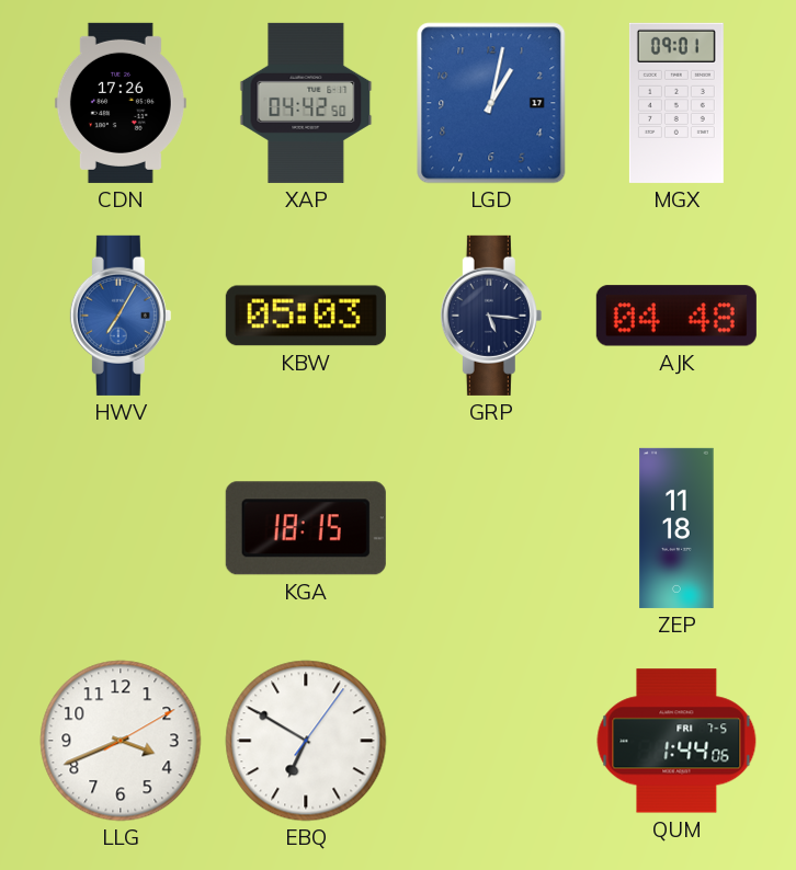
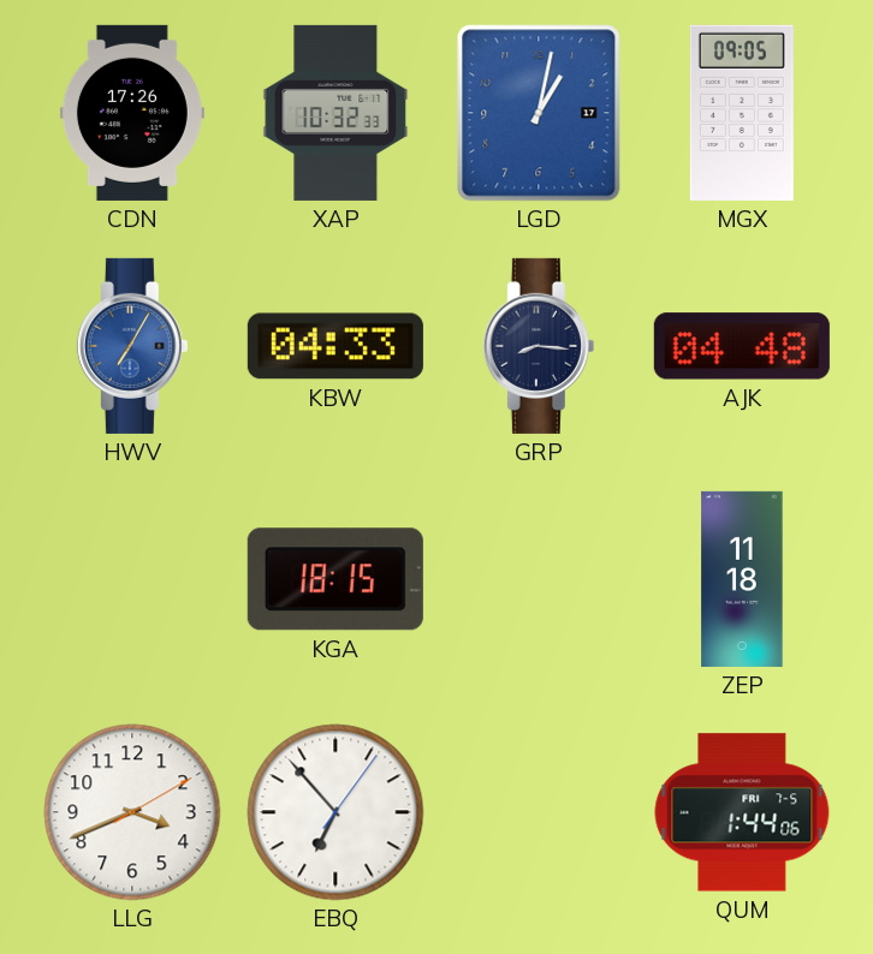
XAP: 04:42 -> 10:32 (335, 113)
MGX: 09:01 -> 09:05 (742, 113)
KBW: 05:03 -> 04:33 (335, 346)
GRP: 5:16 -> 8:16 (539, 346)
EBQ: 6:50 -> 6:53 (335, 812)
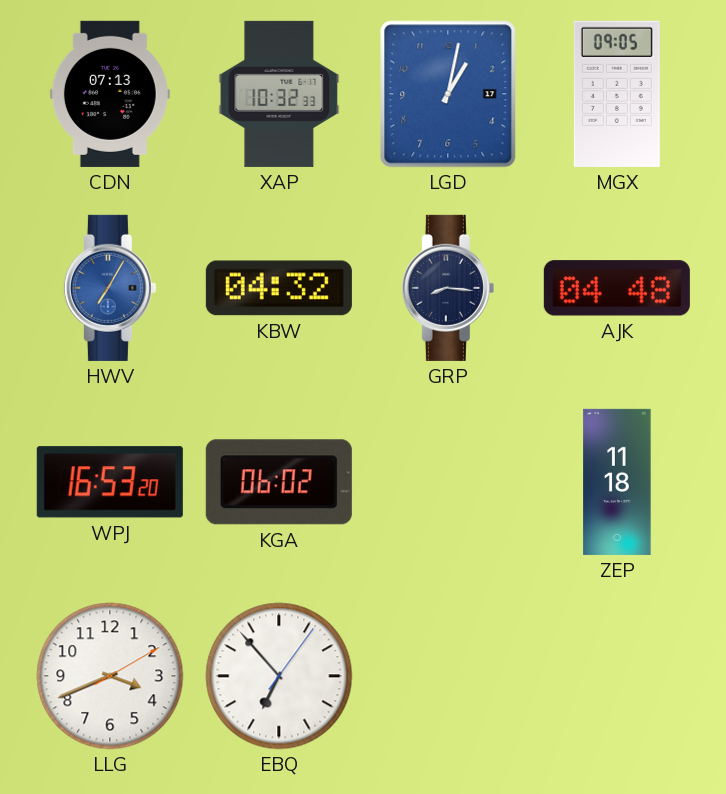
CDN: 17:26 -> 07:13 (110, 94)
KBW: 04:33 -> 04:32 (279, 288)
WPJ: none -> 16:53 (110, 482)
KGA: 18:15 -> 06:02 (279, 482)
QUM: 1:44 -> none (742, 812)
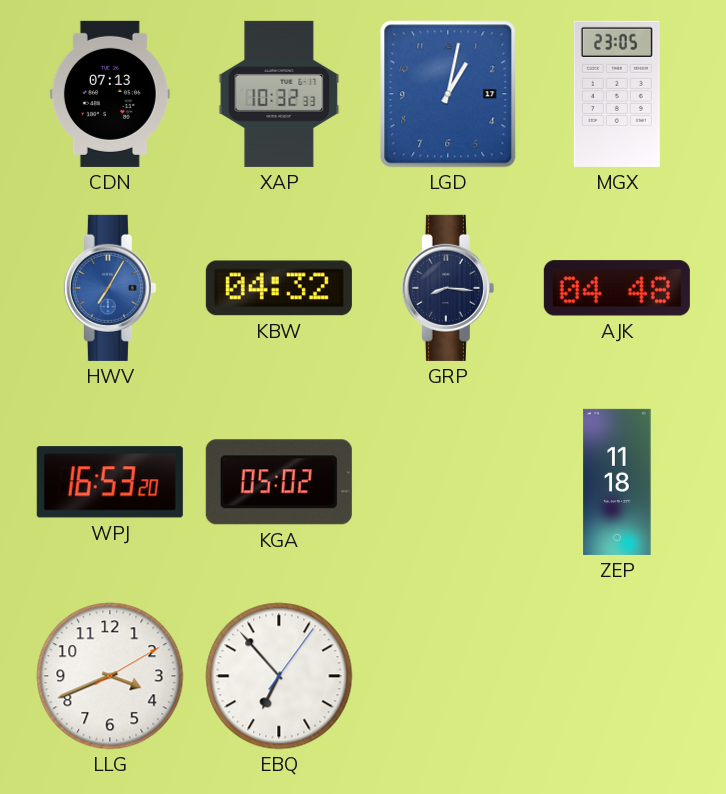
MGX: 09:05 -> 23:05 (617, 94)
KGA: 06:02 -> 05:02 (279, 482)
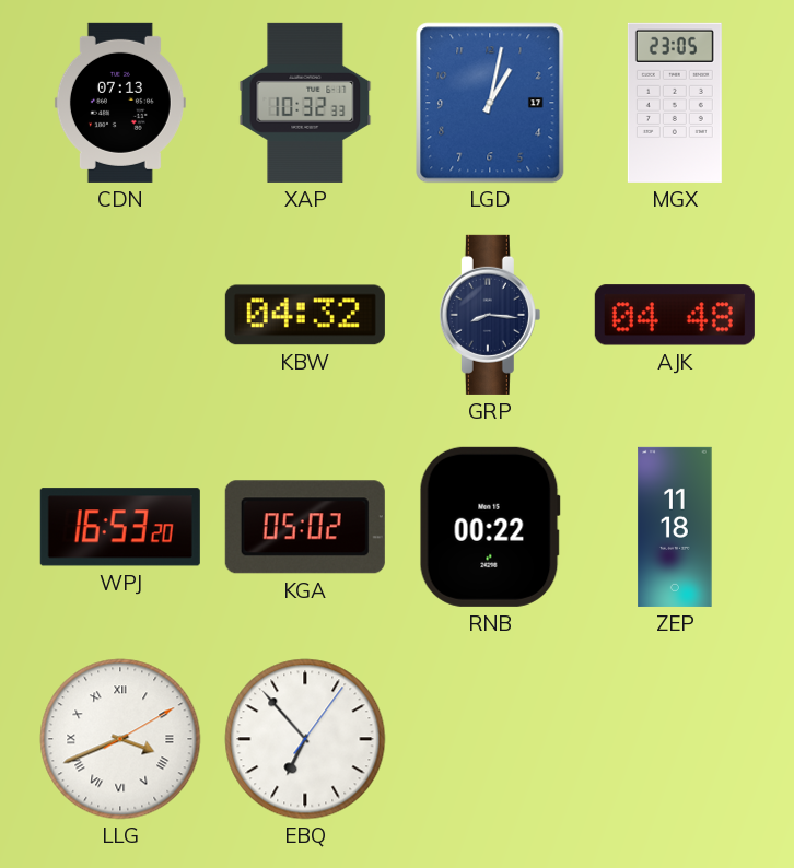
HWV: 7:05 -> none (110, 288)
RNB: none -> 00:22 (490, 527)
LLG numerals: Arabic -> Roman (120, 739)
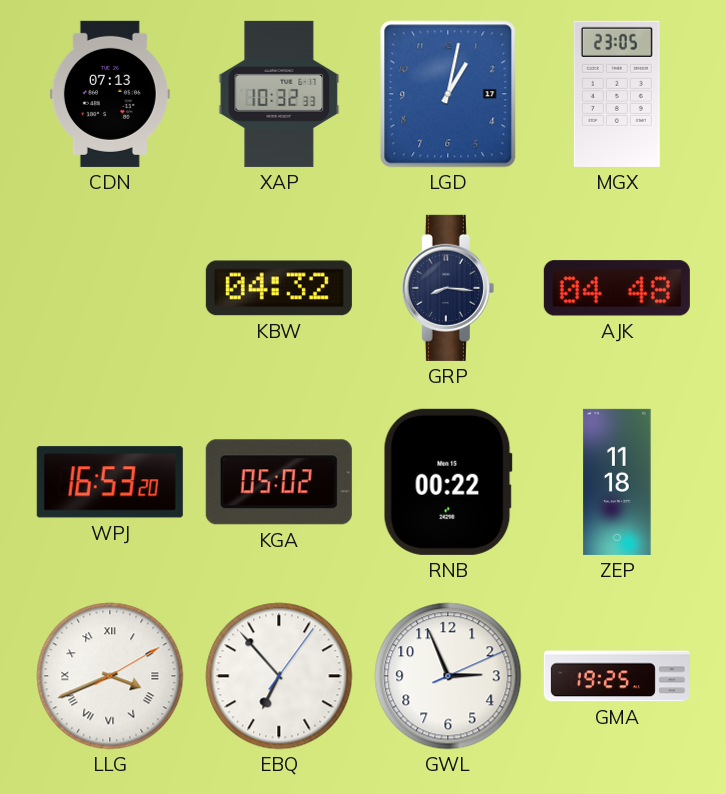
GWL: none -> 2:56 (448, 676)
GMA: none -> 19:25 (617, 676)
